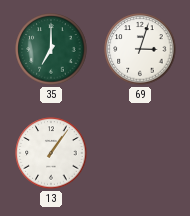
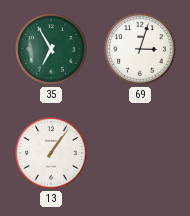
35: 7:00 -> 6:55 (51, 49)
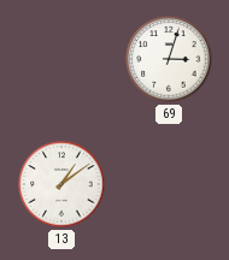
35: 6:55 -> none (51, 49)
13: 1:06 -> 1:09 (61, 184)
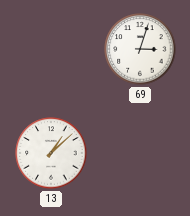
13: 1:09 -> 1:08 (51, 153)
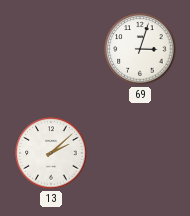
13: 1:08 -> 2:08 (51, 153)
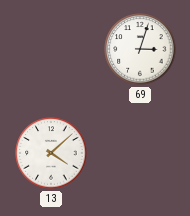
13: 2:08 -> 4:08 (51, 153)
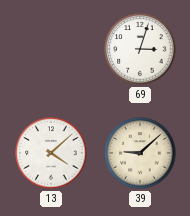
39: none -> 9:08 (140, 153)
